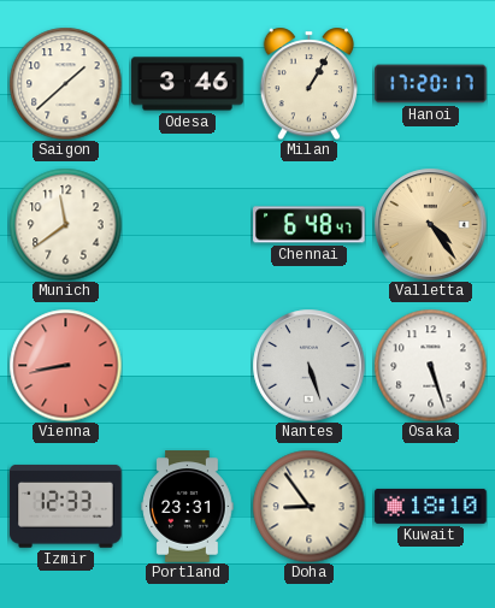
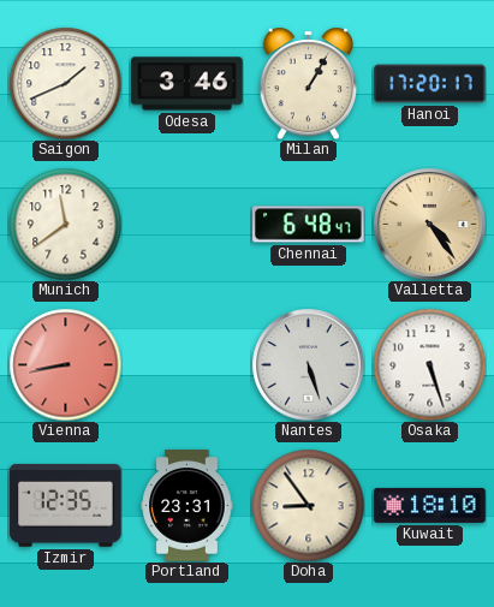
Saigon: 1:38 -> 1:41 (65, 83)
Izmir: 12:33 -> 12:35 (66, 505)
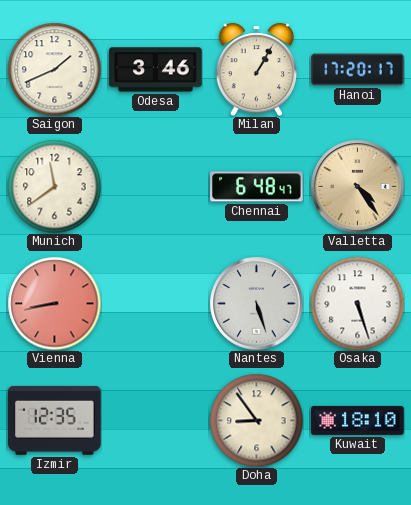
Portland: 23:31 -> none (188, 506)
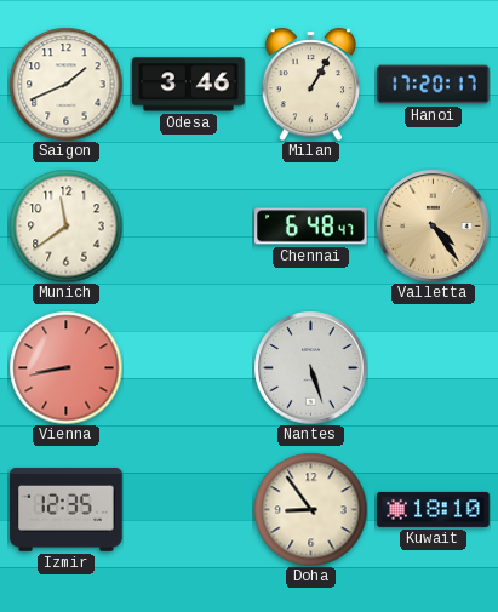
Osaka: 5:27 -> none (357, 303)
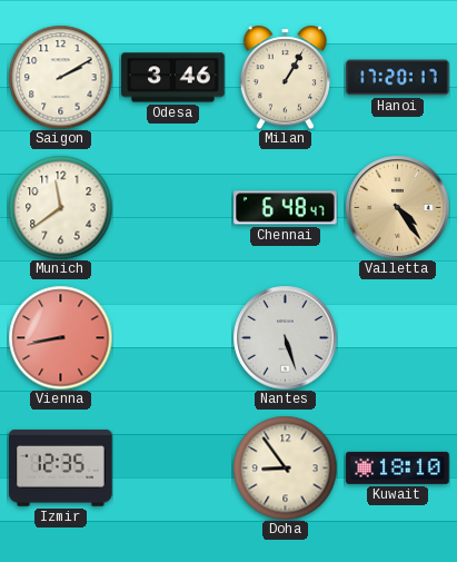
Saigon: 1:41 -> 2:10 (60, 77)
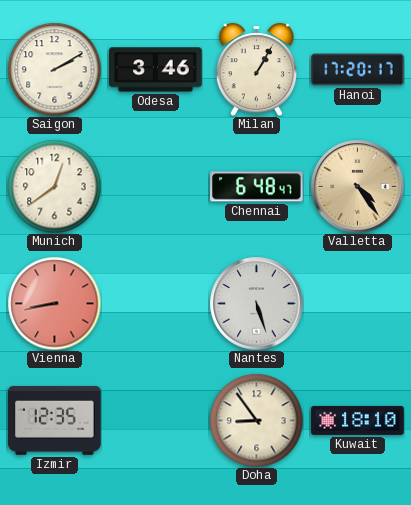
Munich: 11:39 -> 12:39 (54, 186)
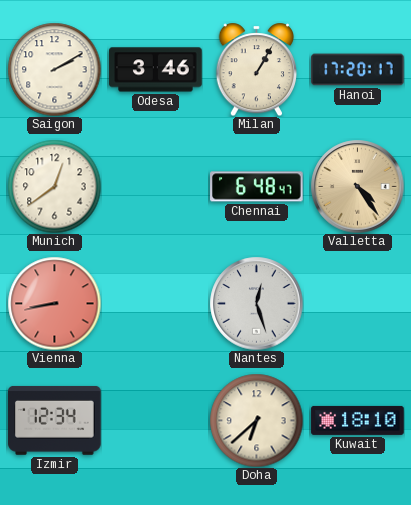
Nantes: 5:27 -> 12:27 (256, 303)
Izmir: 12:35 -> 12:34 (55, 420)
Doha: 8:54 -> 6:38 (256, 420)
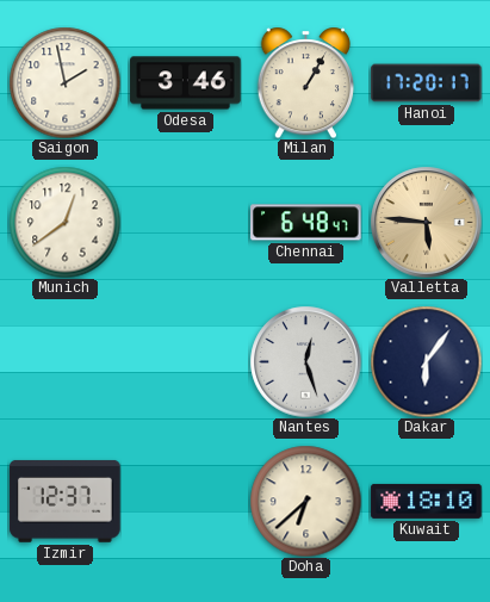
Saigon: 2:10 -> 1:58 (64, 82)
Valletta: 4:24 -> 5:46 (426, 222)
Vienna: 8:43 -> none (54, 303)
Dakar: none -> 6:06 (426, 361)
Izmir: 12:34 -> 12:37 (66, 501)
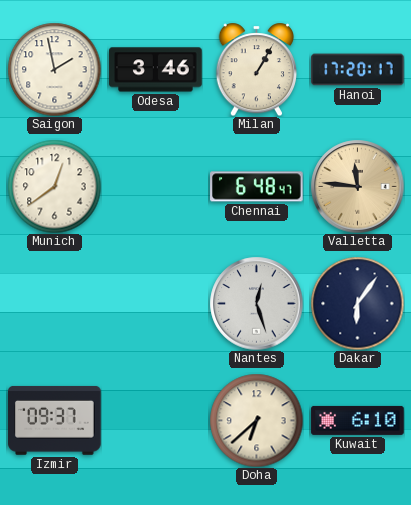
Valletta: 5:46 -> 11:46 (357, 186)
Izmir: 12:37 -> 09:37 (55, 420)
Kuwait: 18:10 -> 6:10 (358, 420)
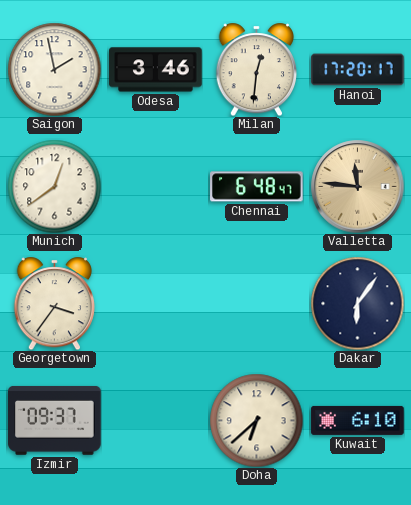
Milan: 1:05 -> 12:31 (257, 69)
Georgetown: none -> 3:36 (55, 303)
Nantes: 12:27 -> none (256, 303)
